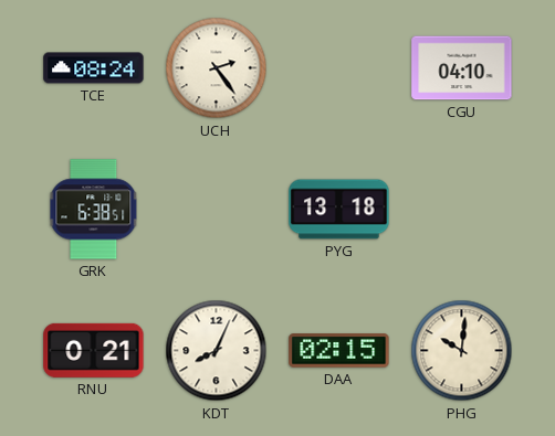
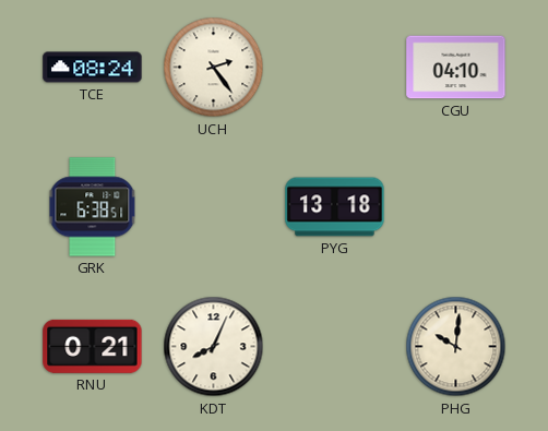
DAA: 02:15 -> none (339, 351)
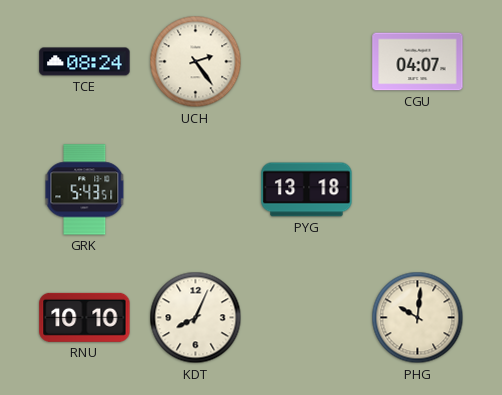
CGU: 04:10 -> 04:07 (418, 62)
GRK: 6:38 -> 5:43 (85, 190)
RNU: 0:21 -> 10:10 (85, 317)
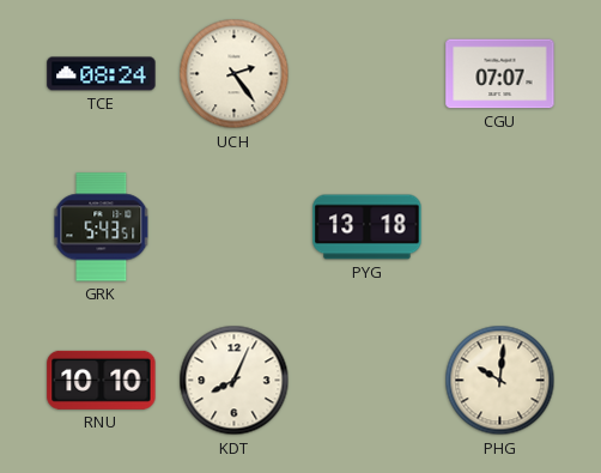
CGU: 04:07 -> 07:07 (500, 74)
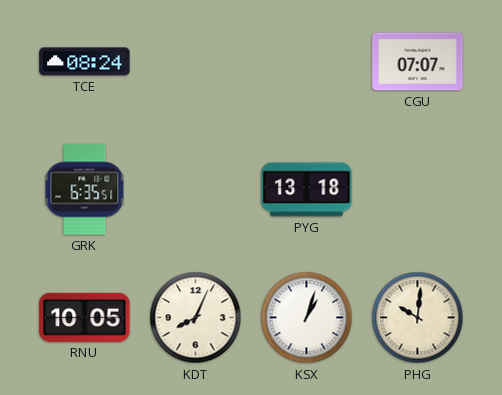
UCH: 2:24 -> none (235, 74)
GRK: 5:43 -> 6:35 (85, 190)
RNU: 10:10 -> 10:05 (85, 317)
KSX: none -> 1:03 (307, 318)
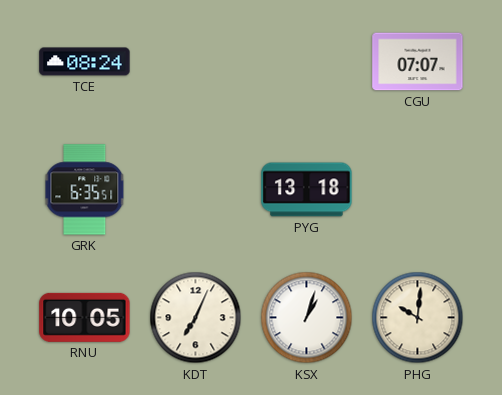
KDT: 8:04 -> 7:04 (196, 318)
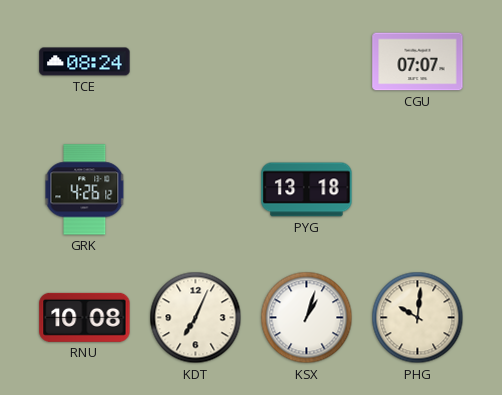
GRK: 6:35 -> 4:26 (85, 190)
RNU: 10:05 -> 10:08 (85, 317)
